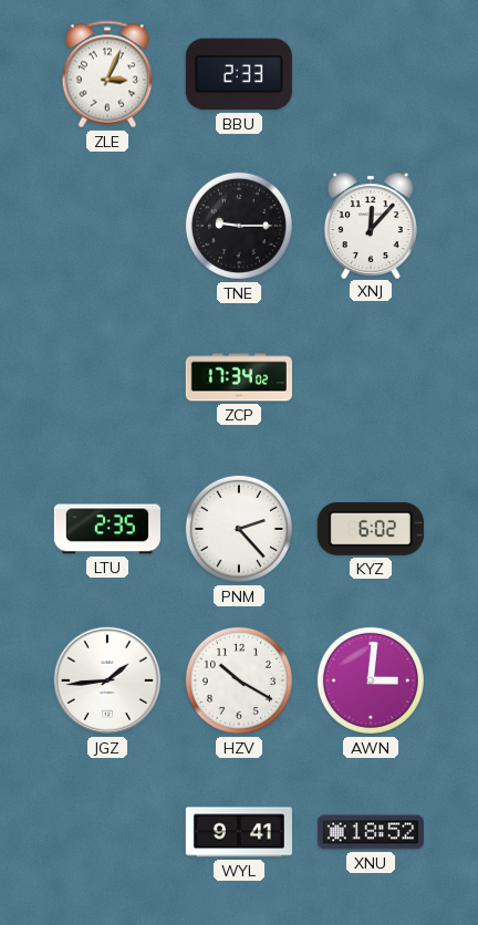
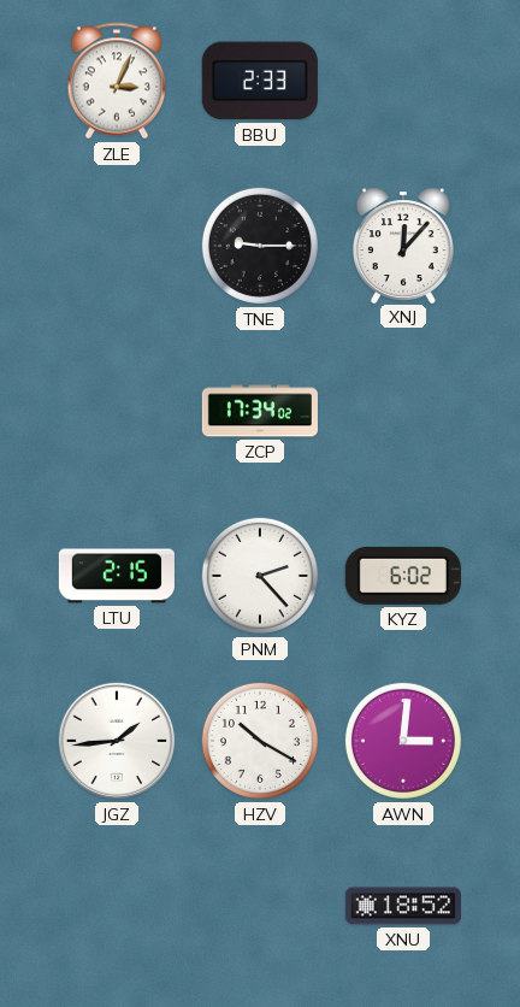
LTU: 2:35 -> 2:15 (117, 576)
WYL: 9:41 -> none (239, 832)
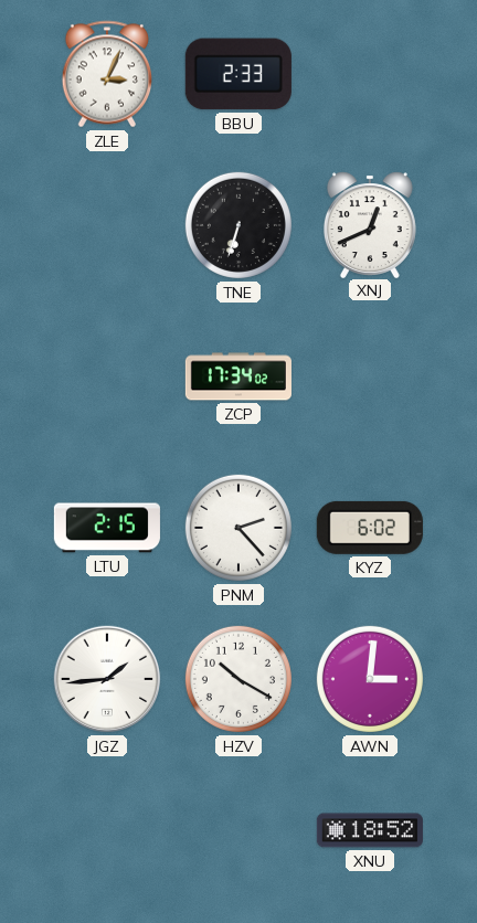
TNE: 9:15 -> 6:33 (239, 225)
XNJ: 12:07 -> 12:41 (370, 224)
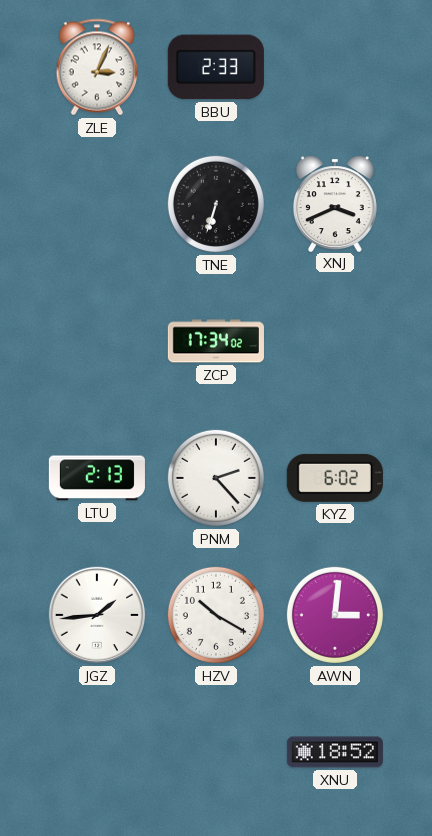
XNJ: 12:41 -> 3:41 (335, 203)
LTU: 2:15 -> 2:13 (97, 478)
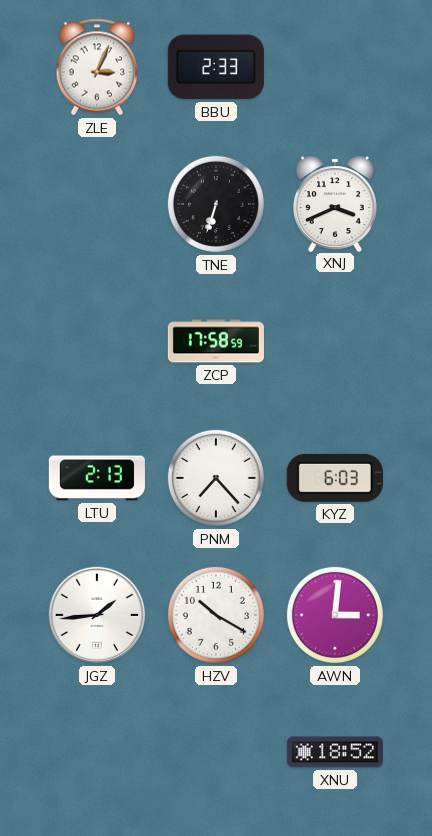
ZCP: 17:34 -> 17:58 (216, 341)
PNM: 2:23 -> 7:23 (216, 478)
KYZ: 6:02 -> 6:03 (335, 478)
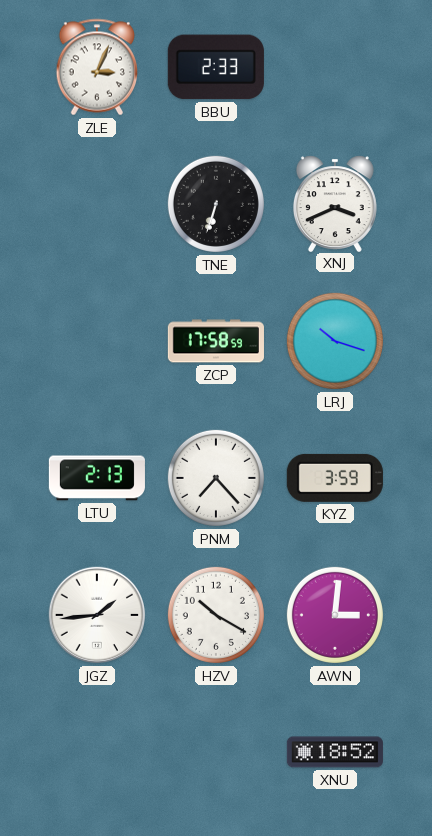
LRJ: none -> 10:18 (335, 341)
KYZ: 6:03 -> 3:59 (335, 478)
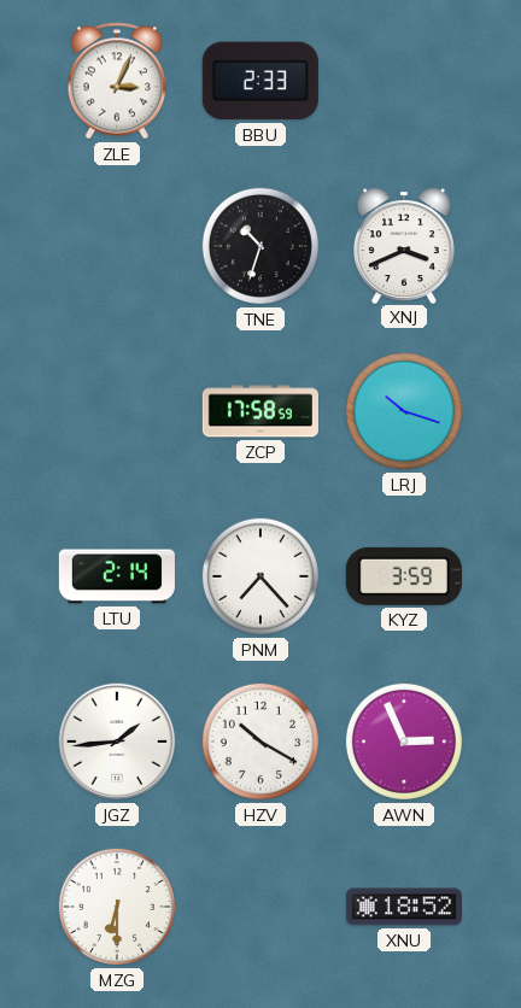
TNE: 6:33 -> 10:33 (260, 246)
LTU: 2:13 -> 2:14 (117, 576)
AWN: 3:01 -> 2:56 (404, 742)
MZG: none -> 6:30 (117, 907)
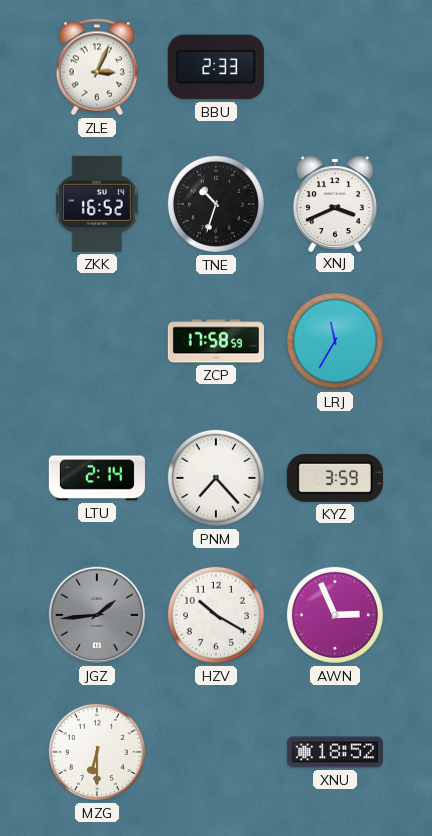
ZKK: none -> 16:52 (97, 204)
LRJ: 10:18 -> 11:35 (335, 341)
JGZ dial: white -> grey (97, 615)
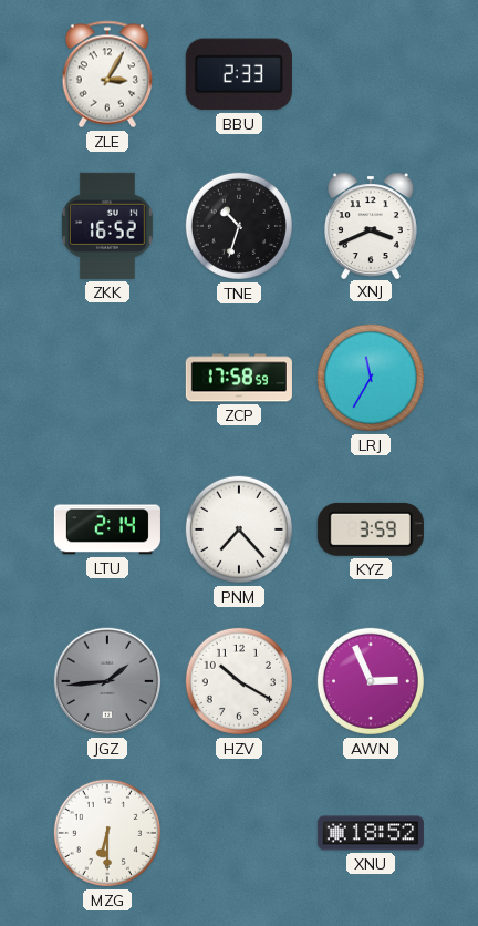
ZLE: 3:04 -> 3:05 (107, 74)
